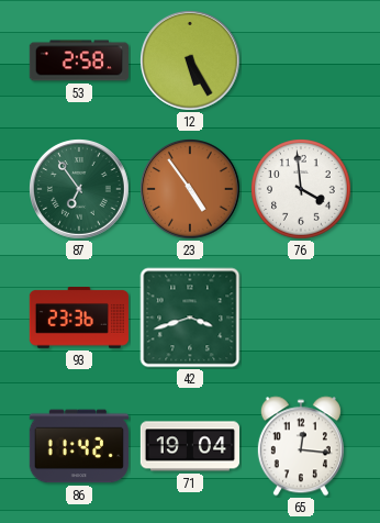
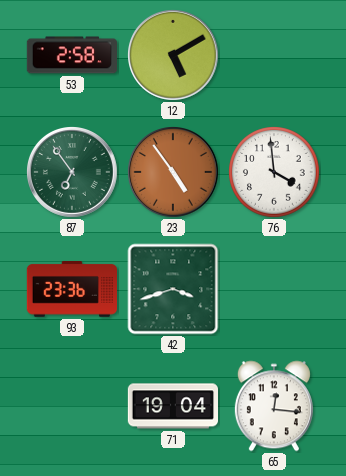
12: 5:25 -> 5:10 (174, 56)
86: 11:42 -> none (78, 446)
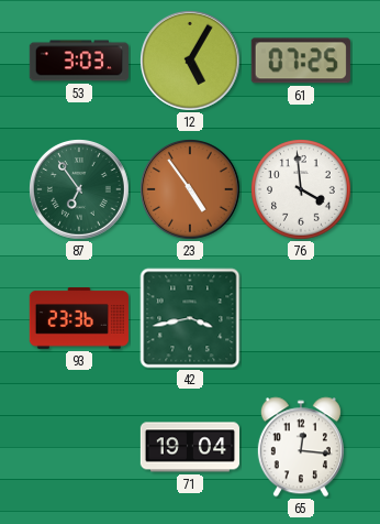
53: 2:58 -> 3:03 (78, 61)
12: 5:10 -> 5:05 (191, 62)
61: none -> 07:25 (301, 61)
42: 3:42 -> 3:43 (190, 318)
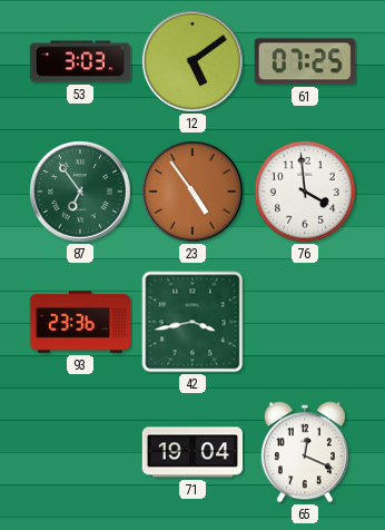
12: 5:05 -> 5:09 (194, 62)
65: 12:16 -> 12:19 (305, 452)
